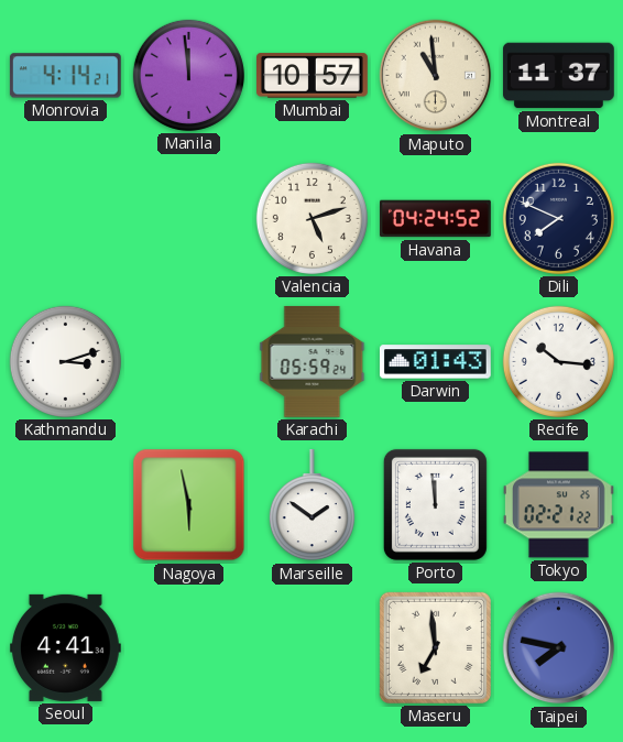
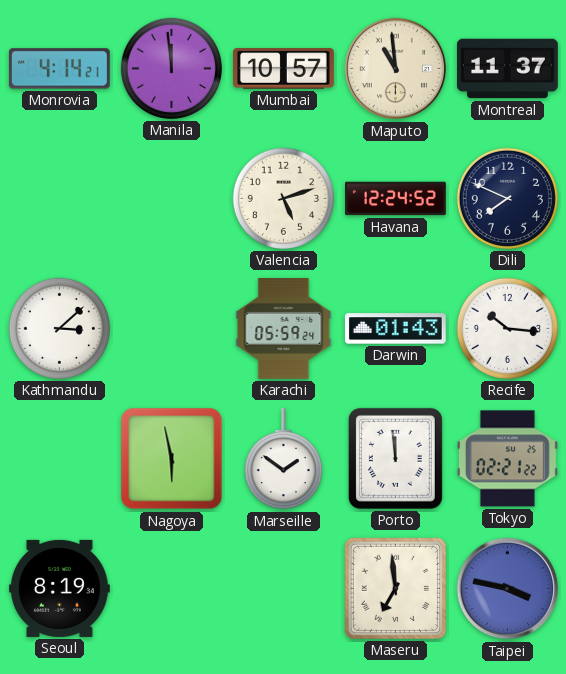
Havana: 04:24 -> 12:24 (396, 199)
Kathmandu: 3:12 -> 3:08 (59, 328)
Seoul: 4:41 -> 8:19 (59, 588)
Taipei: 7:47 -> 3:47 (508, 589)
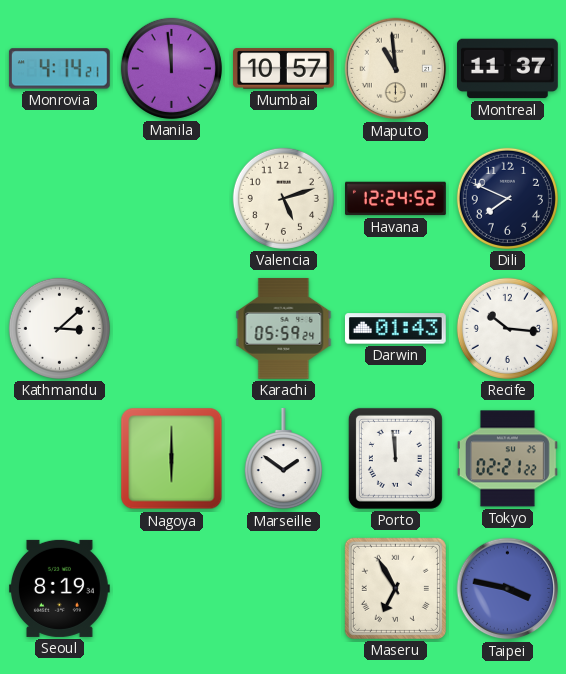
Nagoya: 5:58 -> 6:00 (172, 459)
Maseru: 6:59 -> 6:55 (395, 588)
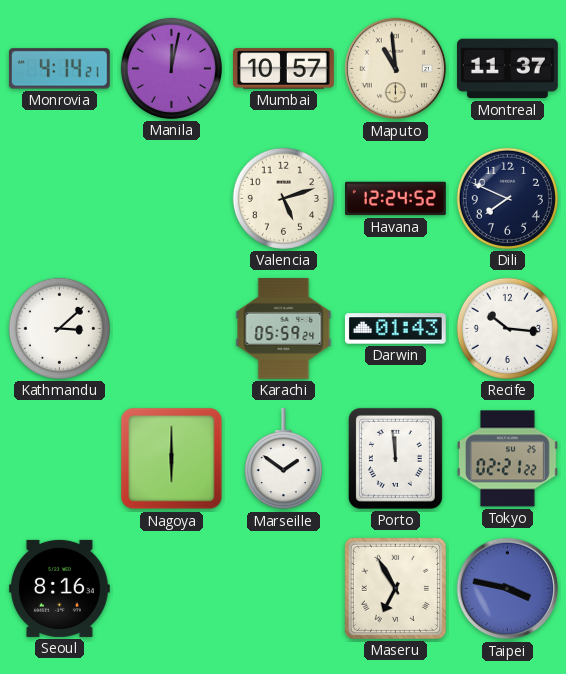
Manila: 11:59 -> 12:02 (171, 68)
Seoul: 8:19 -> 8:16 (59, 588)
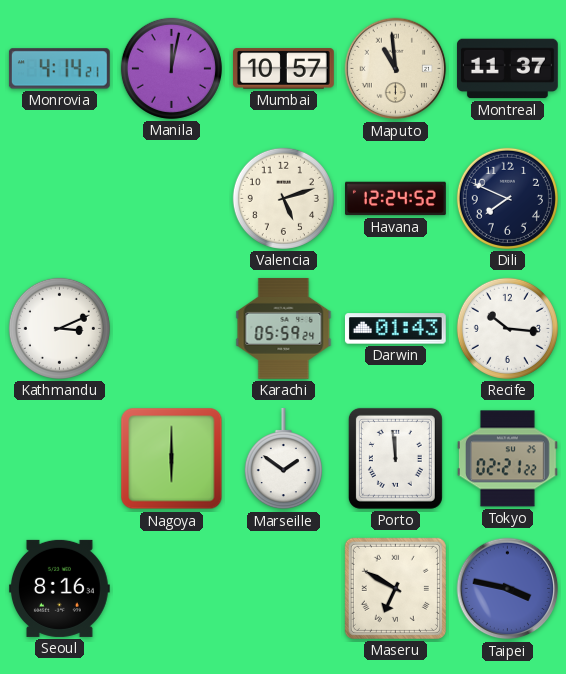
Kathmandu: 3:08 -> 3:11 (59, 328)
Maseru: 6:55 -> 6:50 (395, 588)
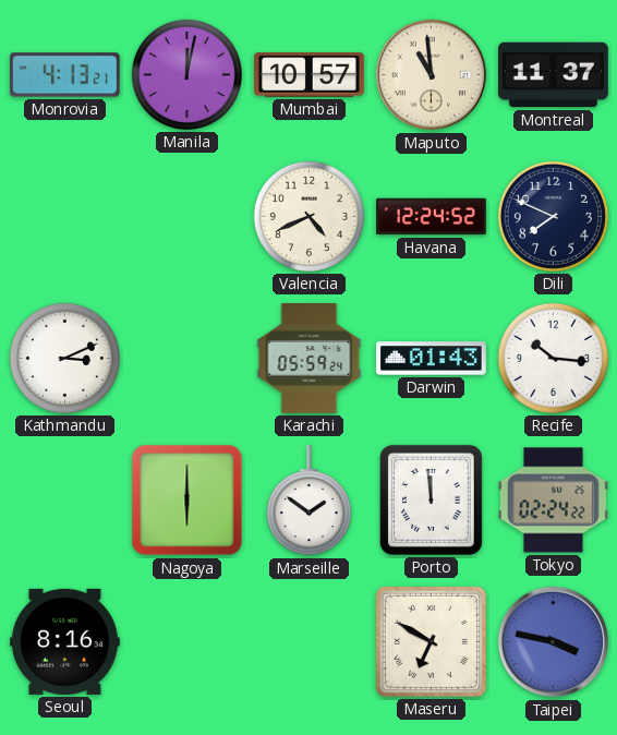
Monrovia: 4:14 -> 4:13 (64, 75)
Valencia: 5:12 -> 4:41 (308, 216)
Tokyo: 02:21 -> 02:24 (553, 501)
